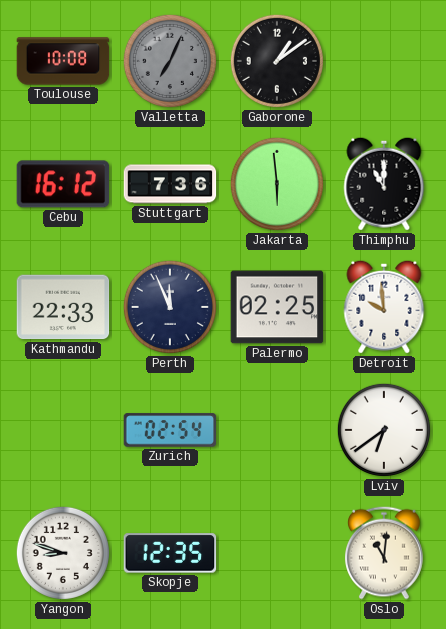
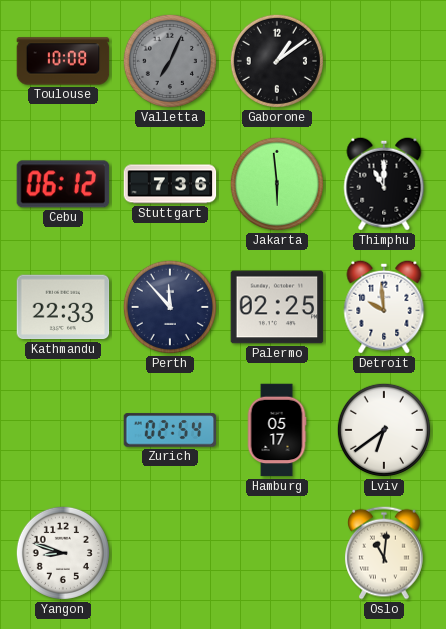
Cebu: 16:12 -> 06:12 (63, 184)
Perth: 11:56 -> 11:53 (170, 307)
Hamburg: none -> 05:17 (277, 430)
Skopje: 12:35 -> none (170, 553)
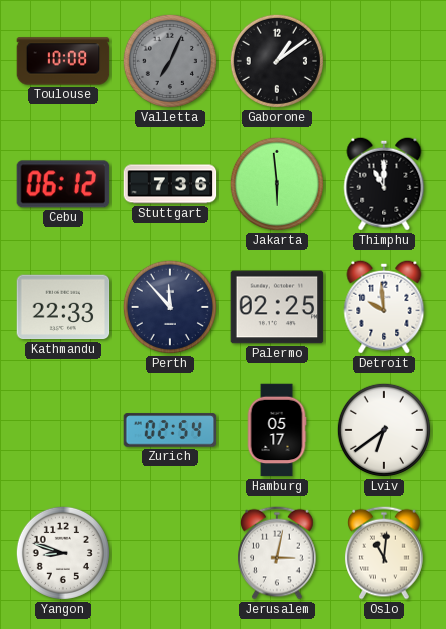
Jerusalem: none -> 3:02 (278, 553)
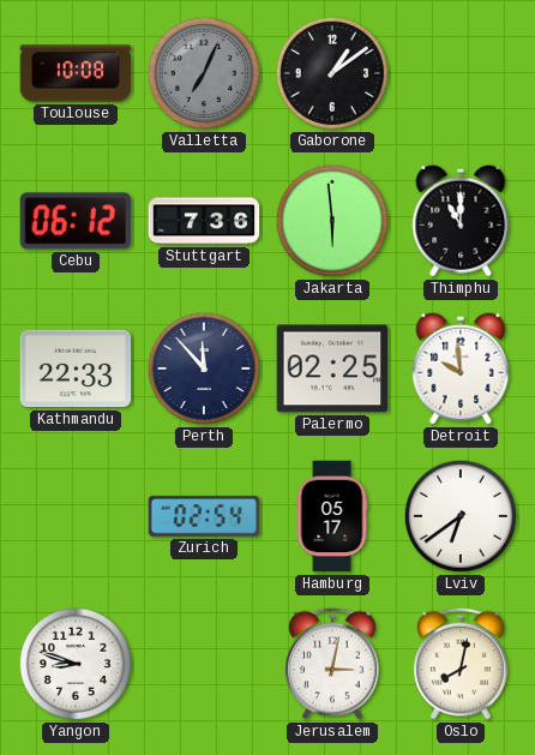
Oslo: 11:01 -> 8:02 (462, 664)
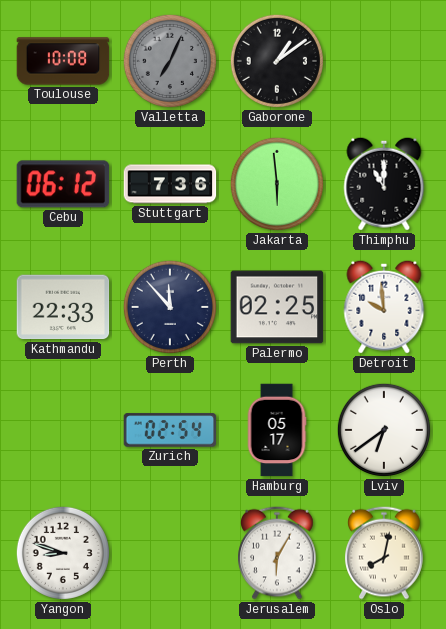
Jerusalem: 3:02 -> 6:05 (278, 553)
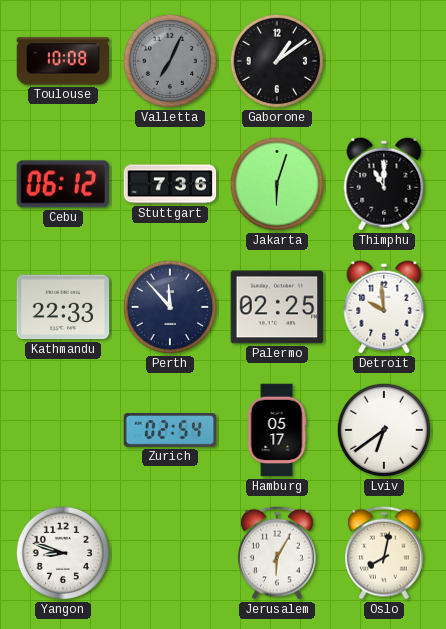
Jakarta: 5:59 -> 6:03 (277, 184)
